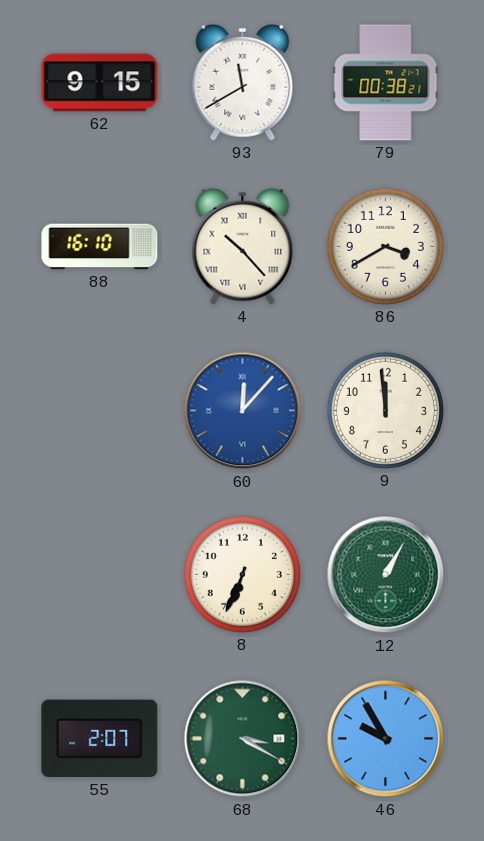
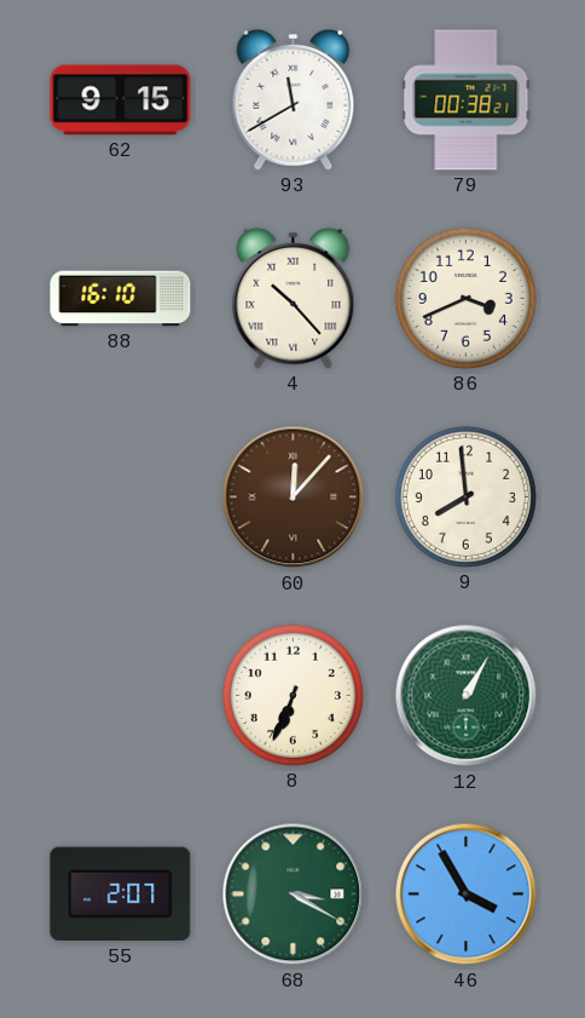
86: 3:40 -> 3:41 (465, 298)
60 dial: blue -> brown (294, 498)
9: 11:59 -> 7:59 (465, 496)
46: 9:55 -> 3:55 (467, 895)
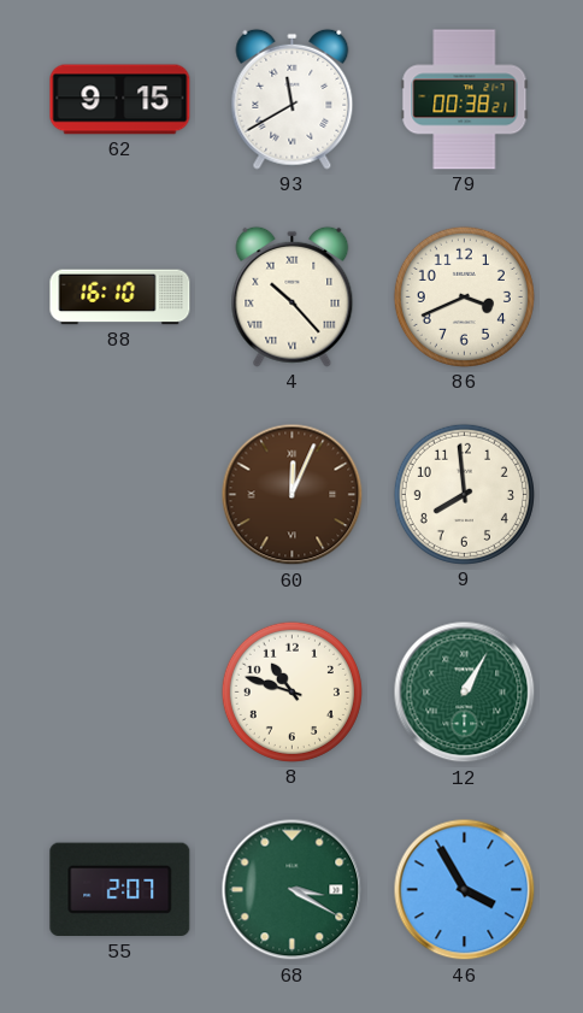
60: 12:07 -> 12:04 (293, 495)
8: 6:34 -> 10:48 (291, 691)
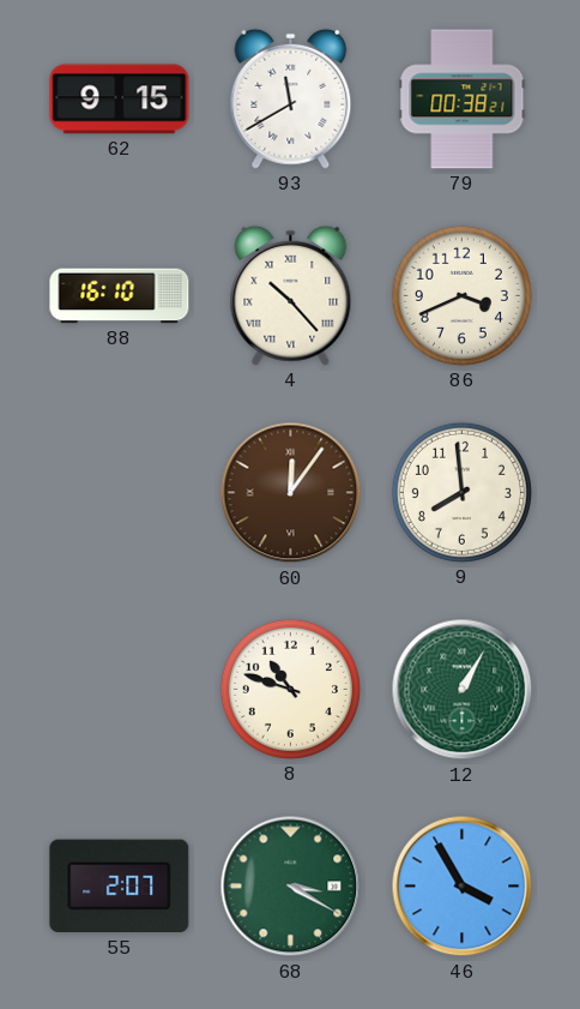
60: 12:04 -> 12:06 (291, 493)
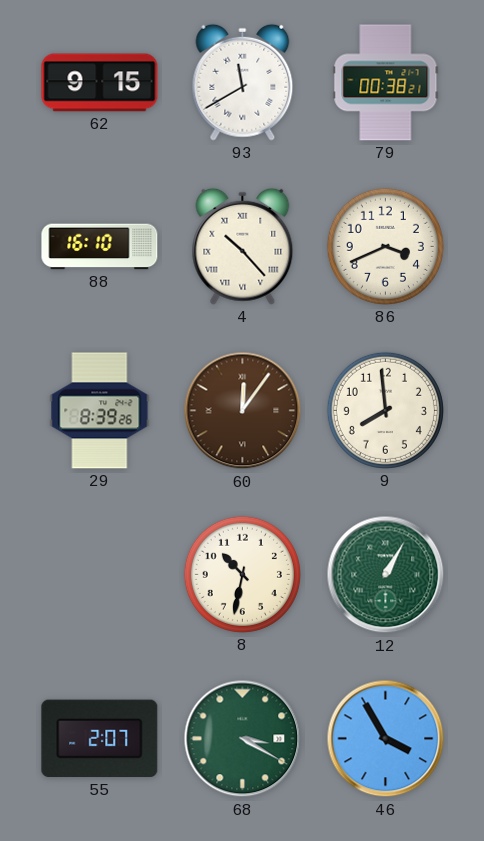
29: none -> 8:39 (100, 411)
8: 10:48 -> 10:32 (242, 574)
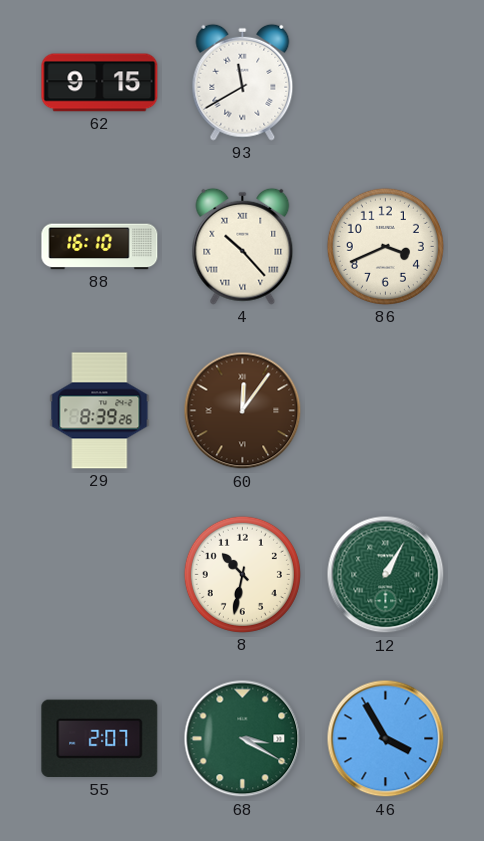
79: 00:38 -> none (386, 83)
9: 7:59 -> none (385, 410)
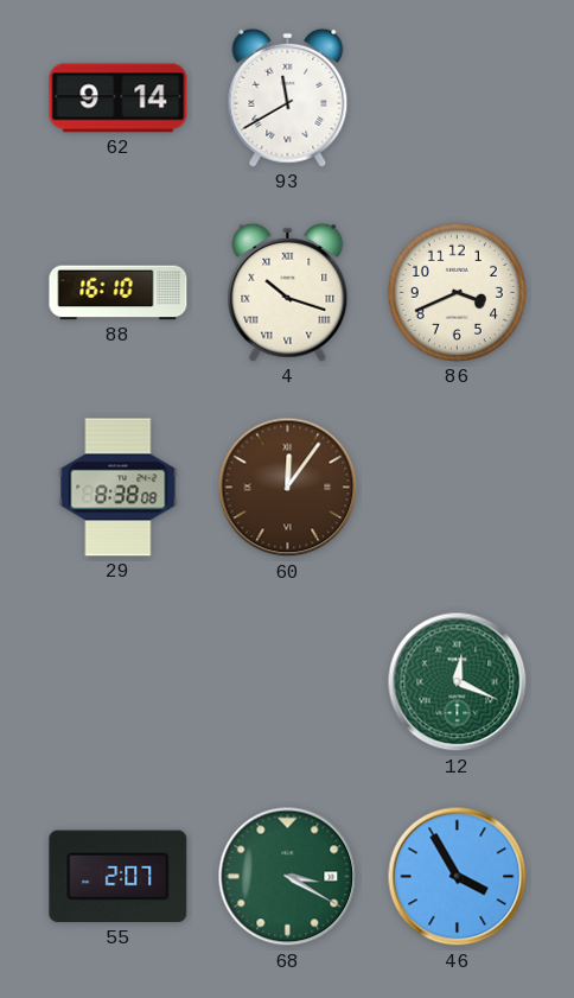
62: 9:15 -> 9:14 (119, 98)
4: 10:23 -> 10:18 (288, 292)
29: 8:39 -> 8:38 (119, 488)
8: 10:32 -> none (242, 574)
12: 1:05 -> 12:19 (458, 682)
